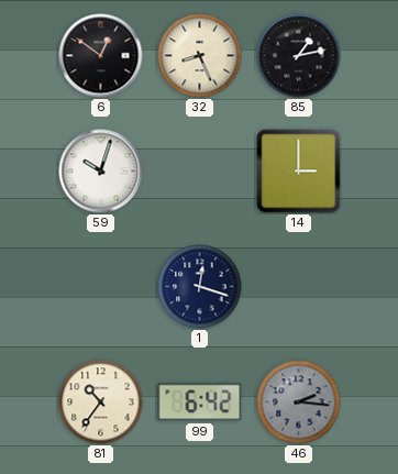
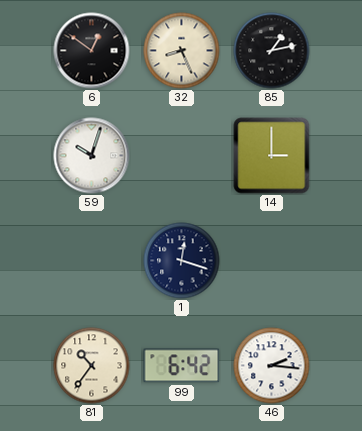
46 dial: grey -> white (272, 366)
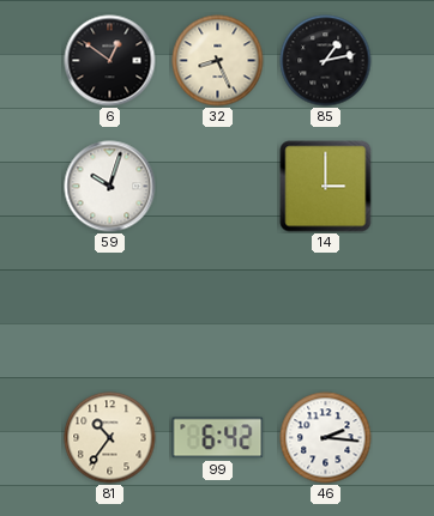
1: 12:18 -> none (182, 261)
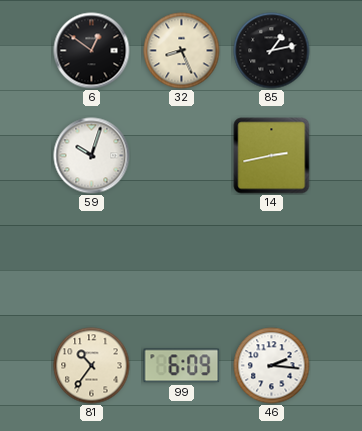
14: 3:00 -> 2:43 (272, 156)
99: 6:42 -> 6:09 (182, 366)
